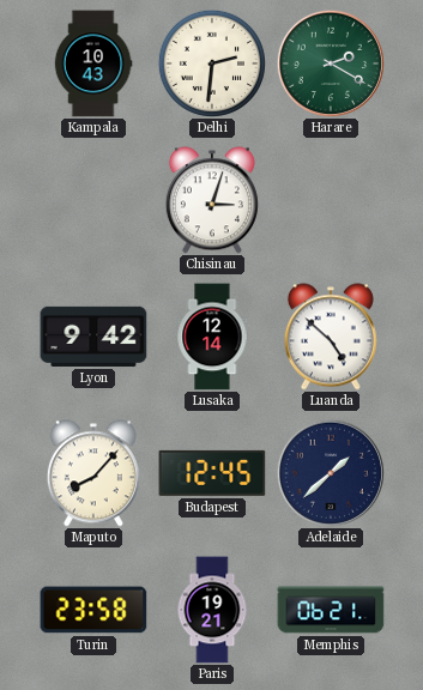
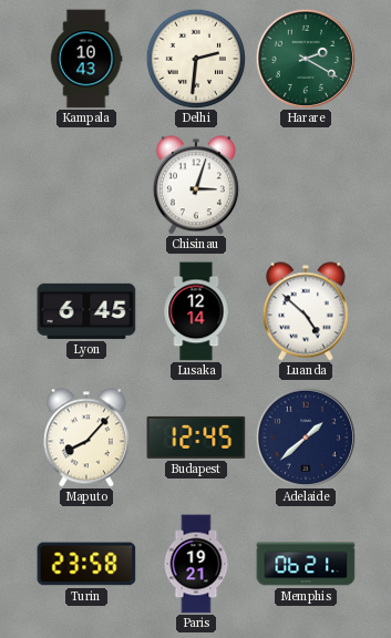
Lyon: 9:42 -> 6:45 (86, 311)
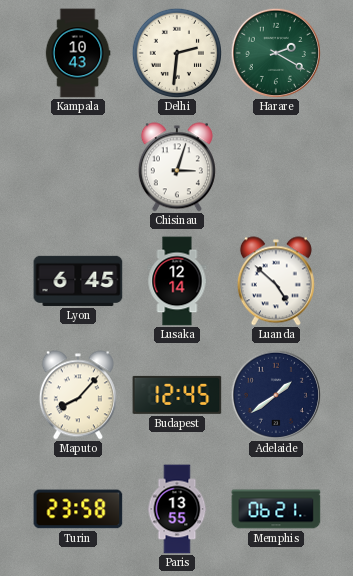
Adelaide: 1:38 -> 1:39 (276, 395)
Paris: 19:21 -> 13:55 (177, 509)
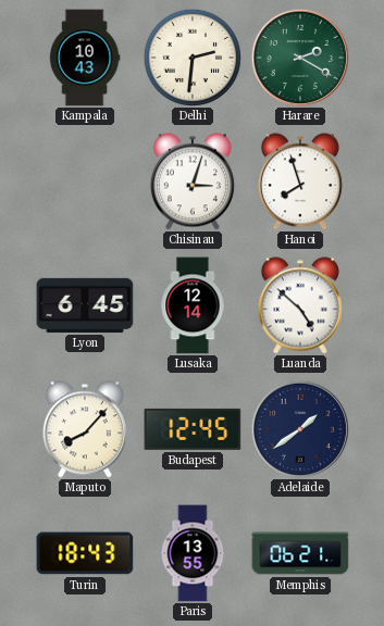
Hanoi: none -> 7:57 (300, 181)
Turin: 23:58 -> 18:43 (85, 553)
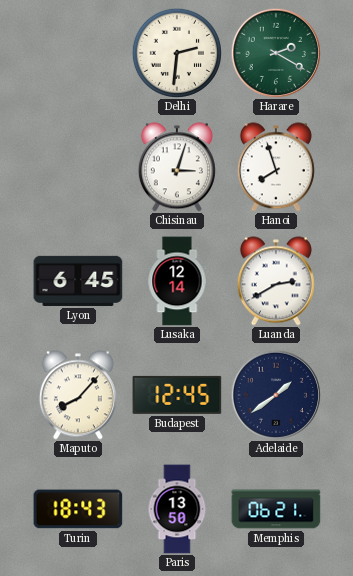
Kampala: 10:43 -> none (85, 58)
Luanda: 4:52 -> 2:40 (276, 281)
Paris: 13:55 -> 13:50 (177, 509)
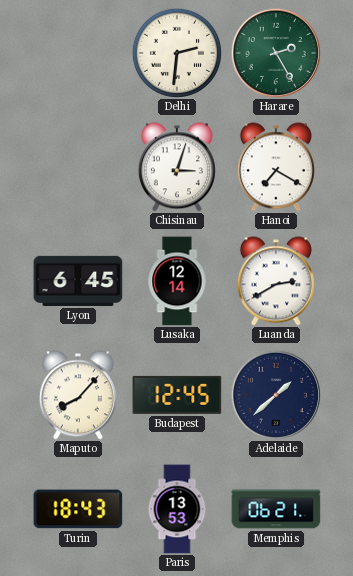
Harare: 2:20 -> 2:25 (276, 53)
Hanoi: 7:57 -> 7:20 (276, 167)
Adelaide: 1:39 -> 1:38 (276, 395)
Paris: 13:50 -> 13:53 (177, 509)
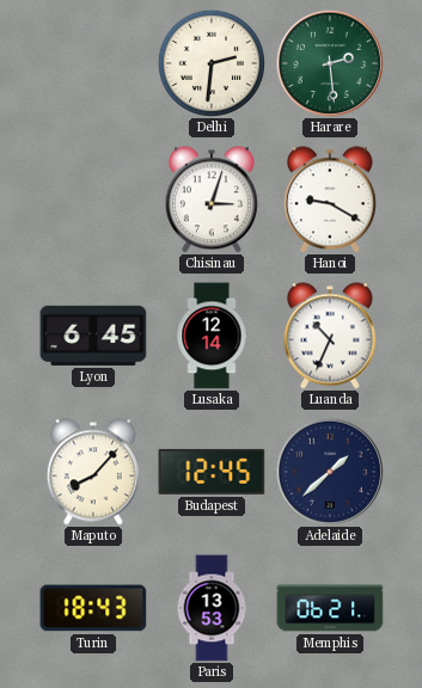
Harare: 2:25 -> 2:29 (330, 63)
Hanoi: 7:20 -> 9:20 (330, 199)
Luanda: 2:40 -> 10:34 (330, 336)
